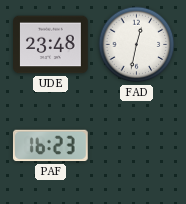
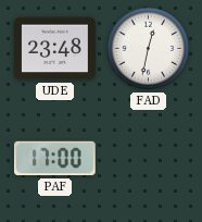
PAF: 16:23 -> 17:00 (54, 159)
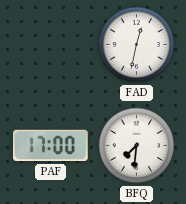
UDE: 23:48 -> none (55, 49)
BFQ: none -> 7:31 (137, 146)
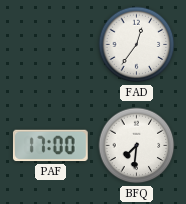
FAD: 12:32 -> 12:36 (137, 45)
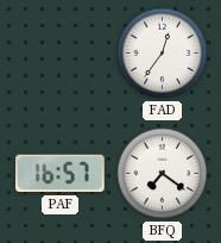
PAF: 17:00 -> 16:57 (59, 174)
BFQ: 7:31 -> 7:21 (163, 174)
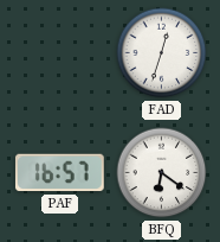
FAD: 12:36 -> 12:33 (162, 53)
BFQ: 7:21 -> 6:21 (162, 173)
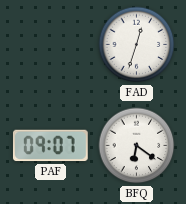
PAF: 16:57 -> 09:07 (50, 146)
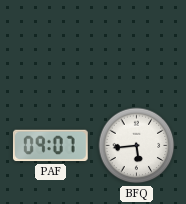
FAD: 12:33 -> none (137, 45)
BFQ: 6:21 -> 5:44 (137, 146)
